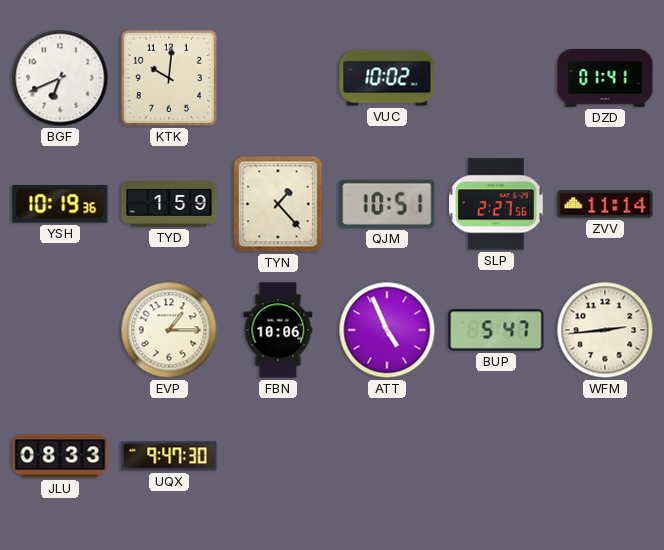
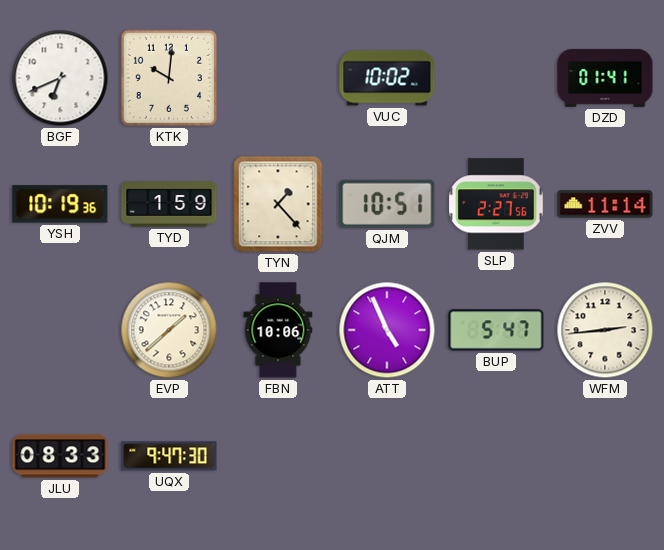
EVP: 1:15 -> 1:38 (169, 330)
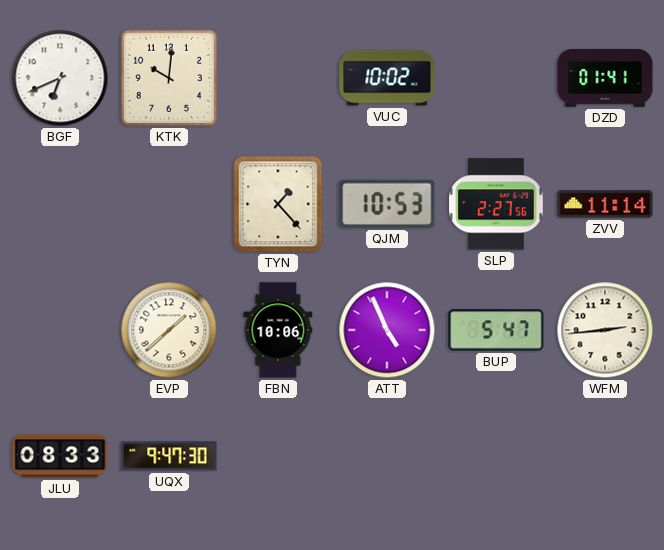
YSH: 10:19 -> none (60, 204)
TYD: 1:59 -> none (169, 204)
QJM: 10:51 -> 10:53 (387, 204)
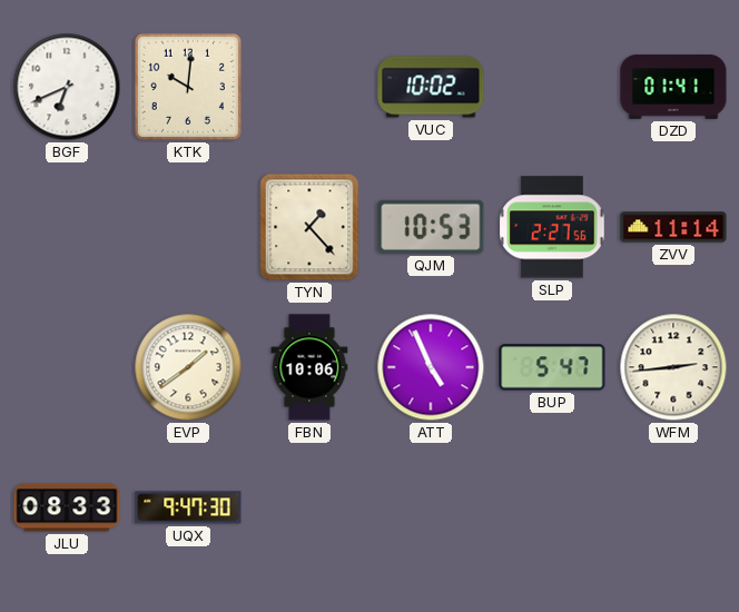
EVP: 1:38 -> 1:39 (188, 367)
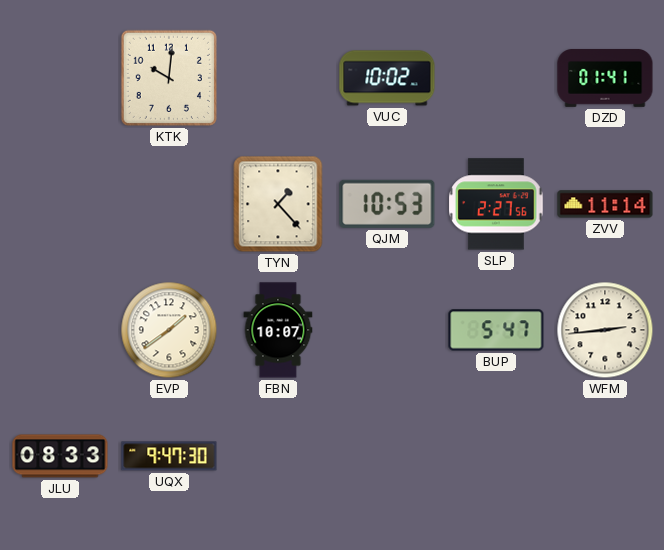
BGF: 6:41 -> none (67, 87)
FBN: 10:06 -> 10:07 (278, 330)
ATT: 4:56 -> none (431, 367)
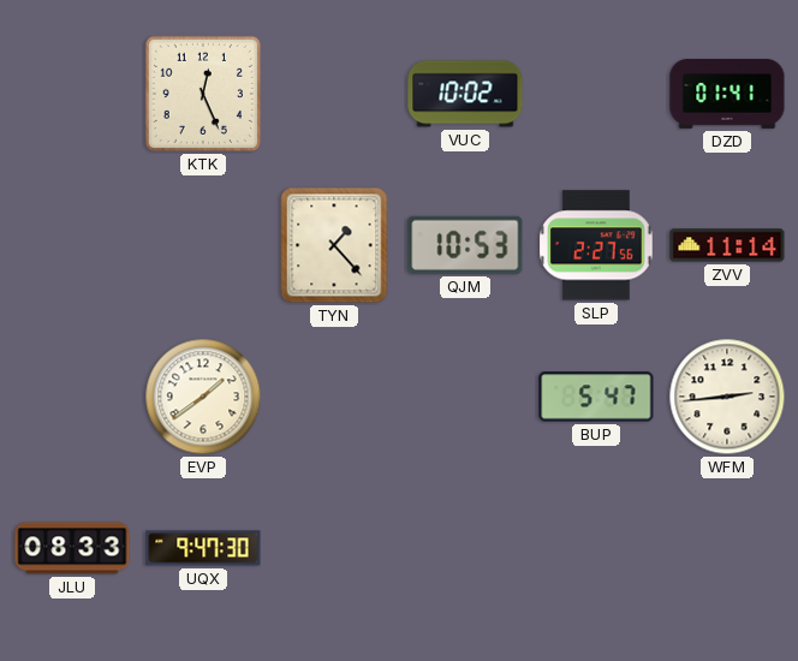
KTK: 10:01 -> 12:26 (203, 94)
FBN: 10:07 -> none (278, 330)
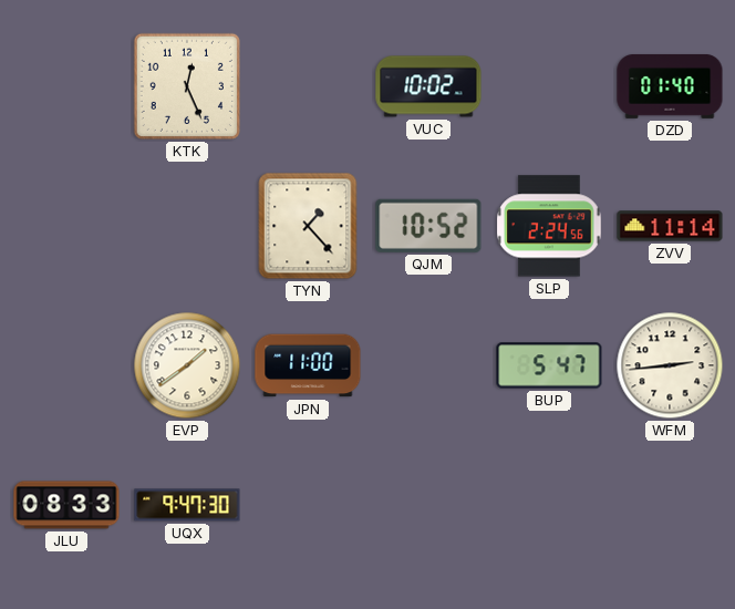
DZD: 01:41 -> 01:40 (670, 86)
QJM: 10:53 -> 10:52 (428, 226)
SLP: 2:27 -> 2:24 (549, 226)
JPN: none -> 11:00 (308, 365)
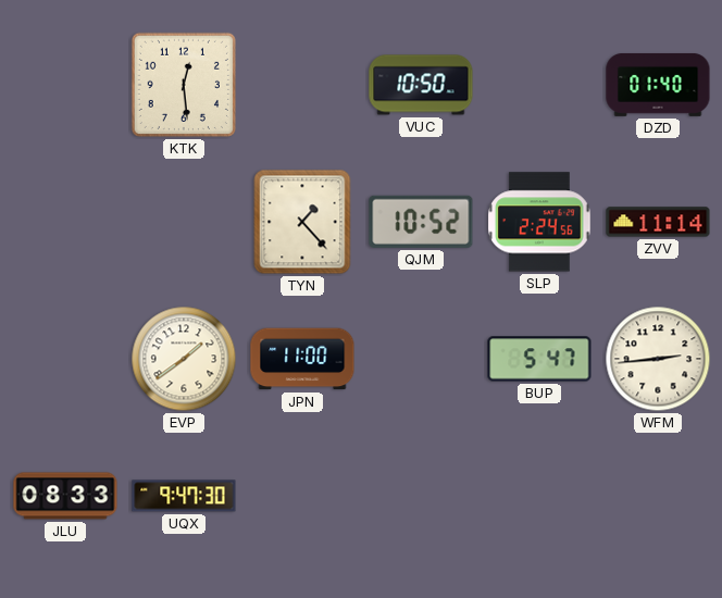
KTK: 12:26 -> 12:29 (184, 85)
VUC: 10:02 -> 10:50 (421, 85)
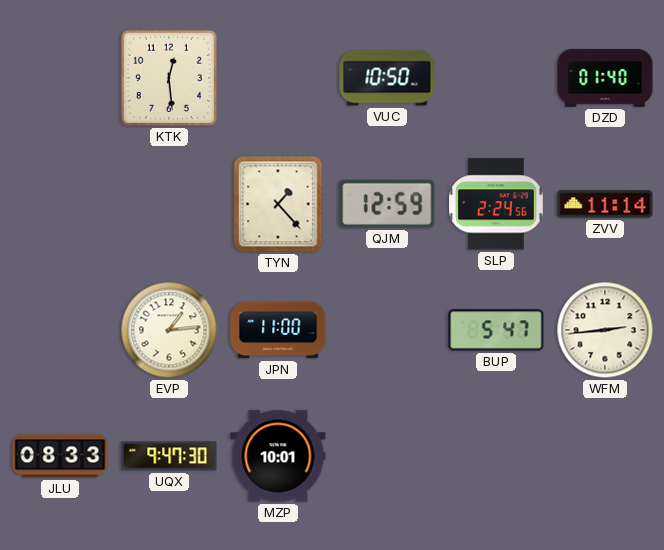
QJM: 10:52 -> 12:59 (387, 204)
EVP: 1:39 -> 1:14 (169, 330)
MZP: none -> 10:01 (278, 456)
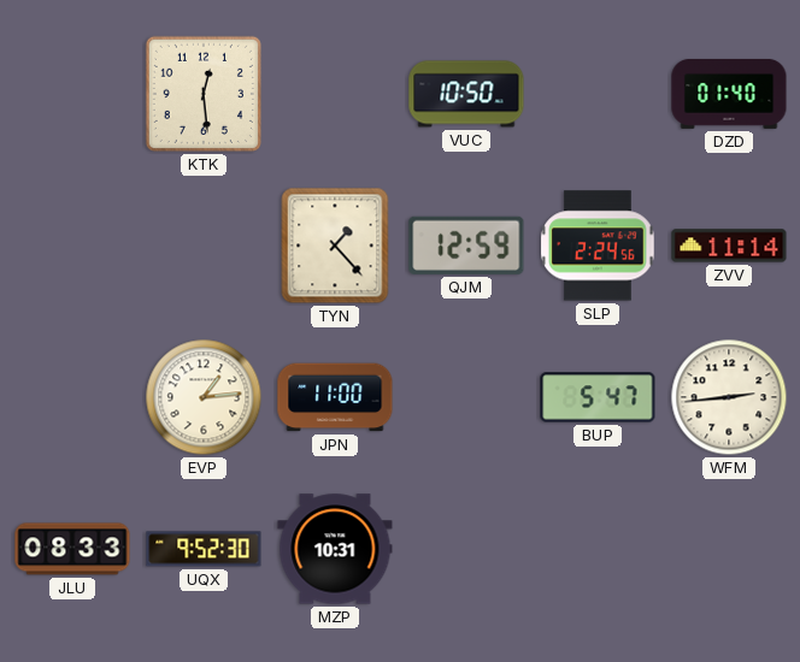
UQX: 9:47 -> 9:52 (204, 549)
MZP: 10:01 -> 10:31 (335, 549)
